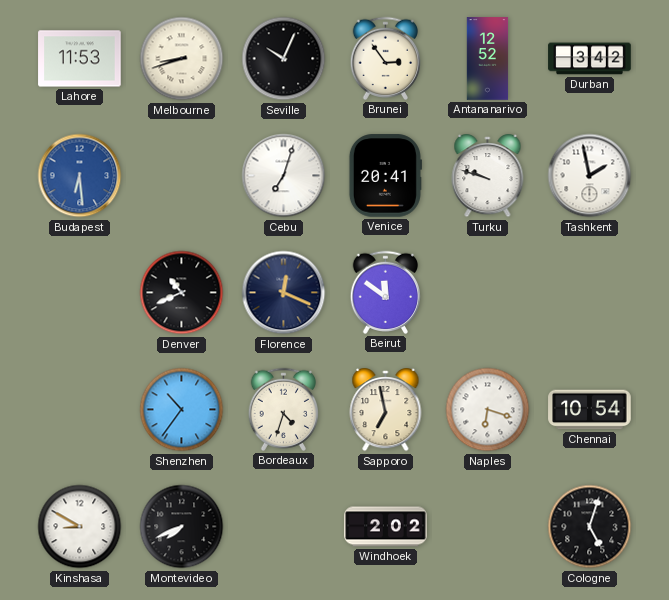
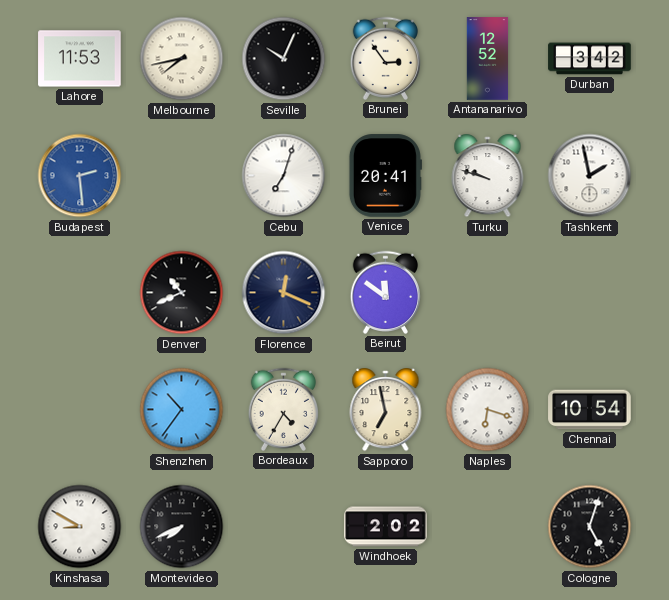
Melbourne: 8:42 -> 7:43 (182, 59)
Budapest: 6:29 -> 2:29 (80, 176)
Bordeaux: 4:33 -> 4:35 (284, 409)
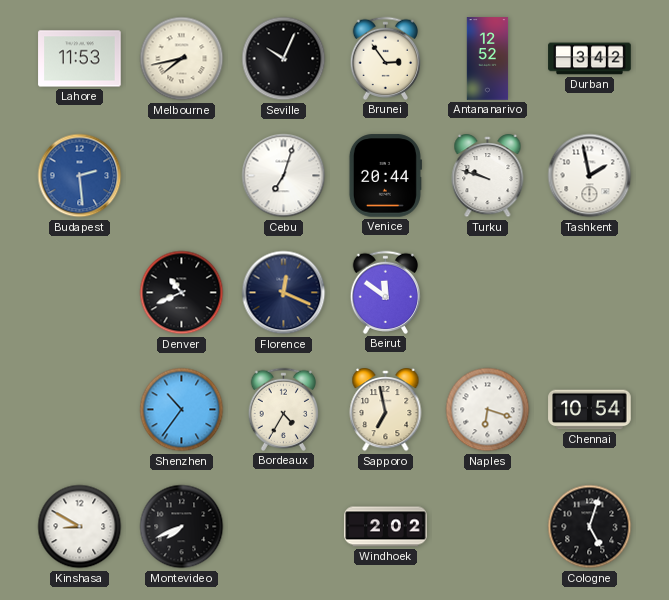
Venice: 20:41 -> 20:44 (385, 176)
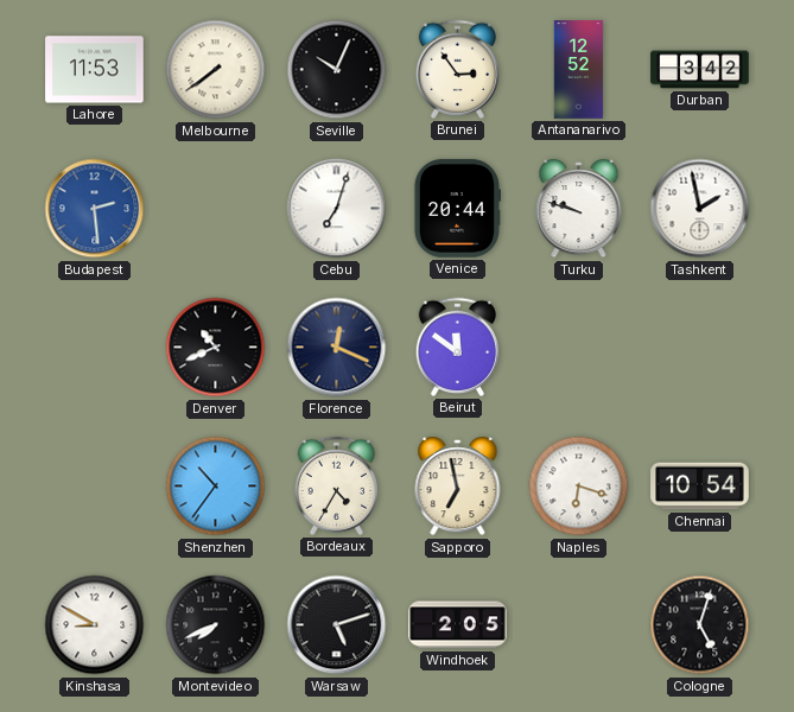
Melbourne: 7:43 -> 7:39 (216, 70)
Warsaw: none -> 5:12 (337, 625)
Windhoek: 2:02 -> 2:05 (458, 625)
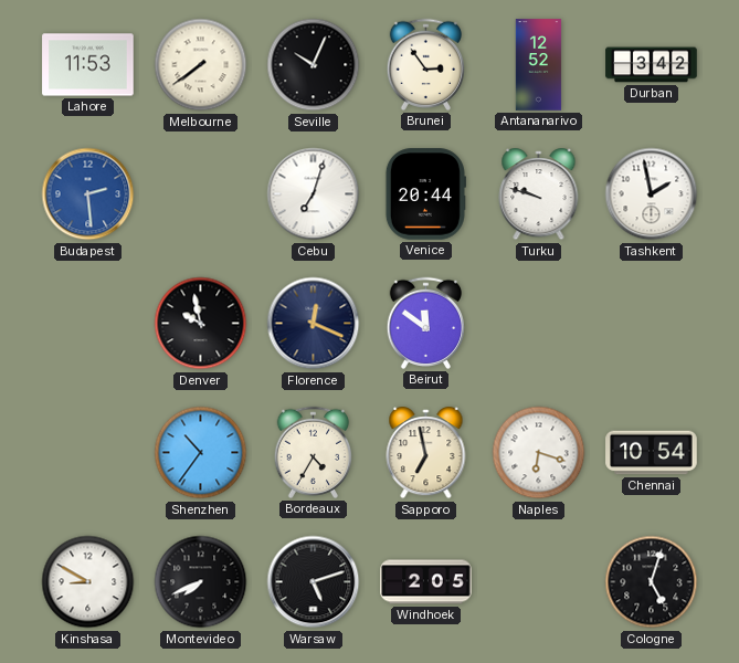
Denver: 10:41 -> 9:58 (201, 324)
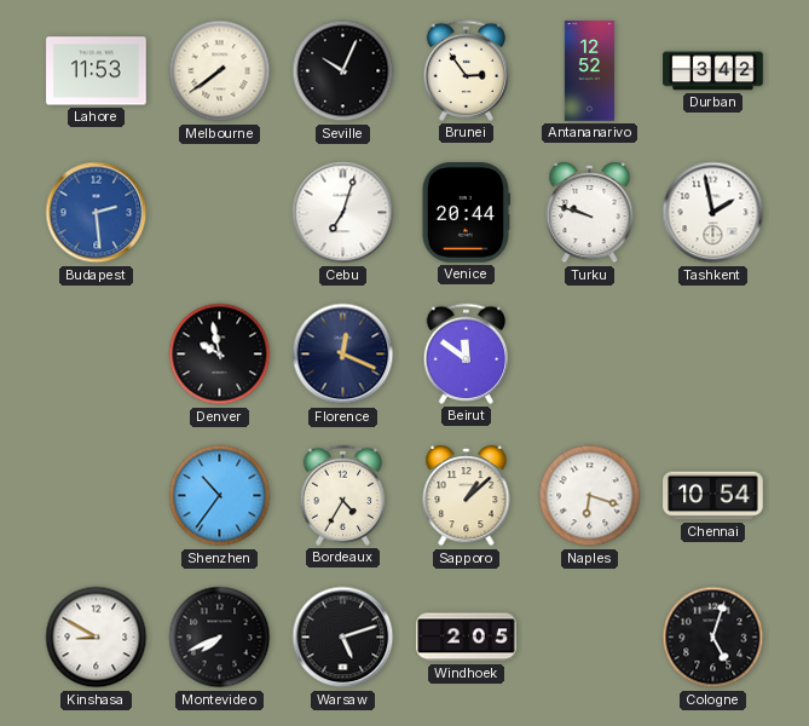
Sapporo: 6:58 -> 1:08 (467, 497)
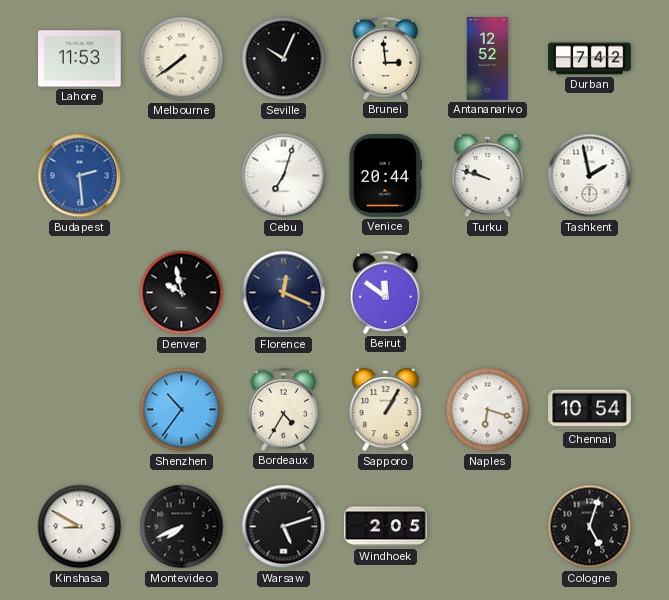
Brunei: 2:54 -> 2:59 (386, 58)
Durban: 3:42 -> 7:42 (590, 59)
Sapporo: 1:08 -> 1:05 (386, 411)
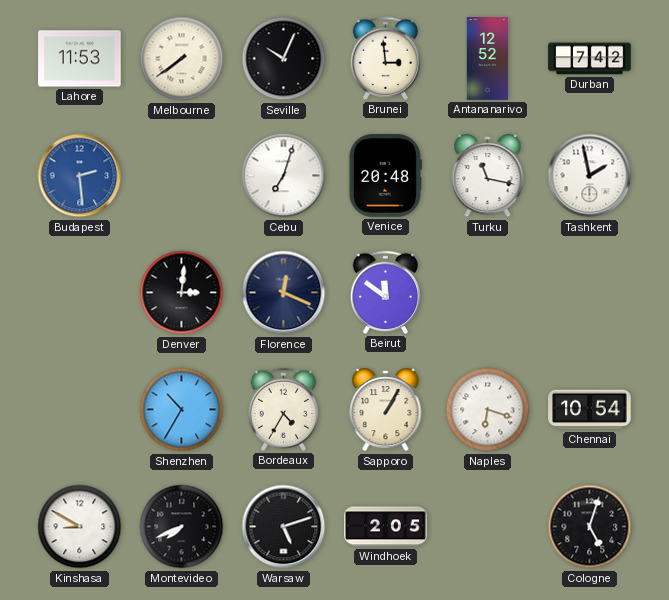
Venice: 20:44 -> 20:48 (385, 176)
Turku: 9:48 -> 11:17 (488, 177)
Denver: 9:58 -> 3:01 (182, 293)
Shenzhen: 10:36 -> 10:35 (182, 410)
